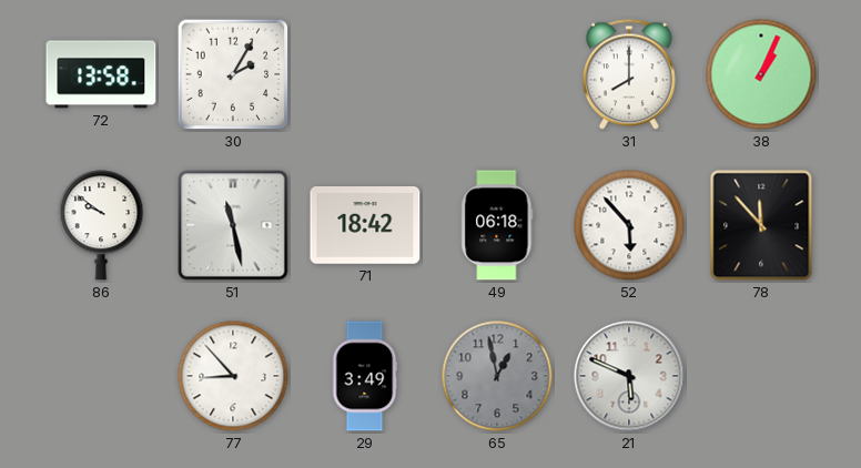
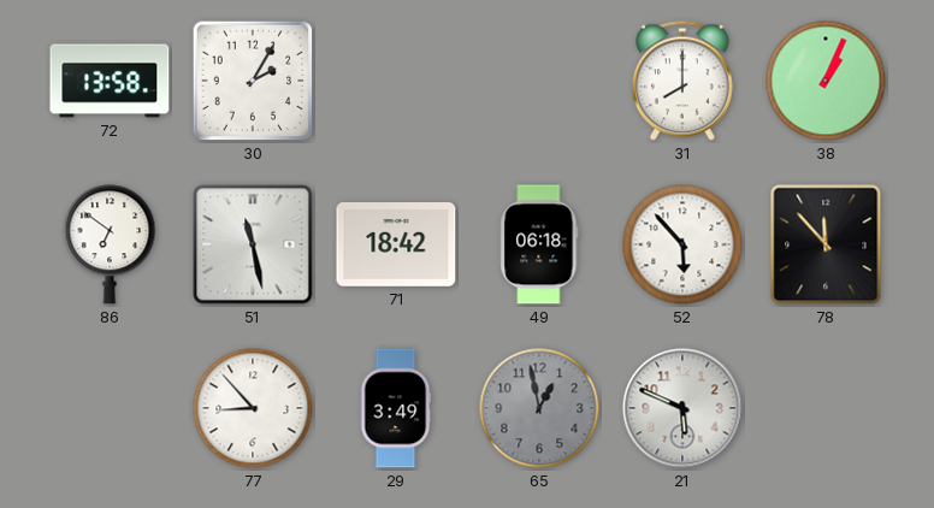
86: 9:51 -> 6:51 (110, 244)
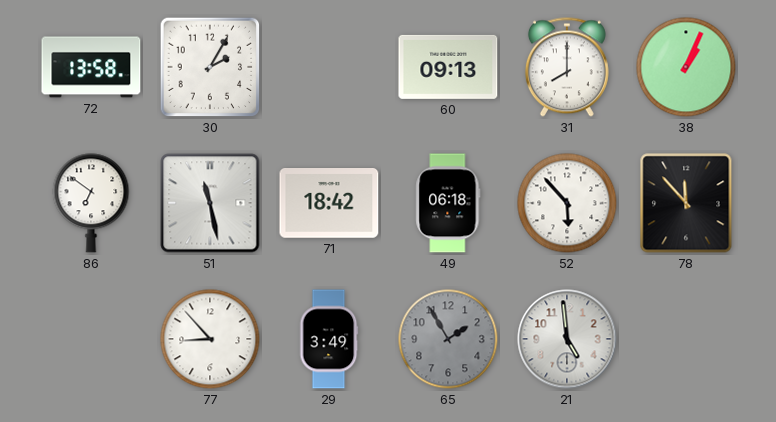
60: none -> 09:13 (448, 67)
65: 12:58 -> 1:55 (448, 339)
21: 5:49 -> 4:59 (567, 339)
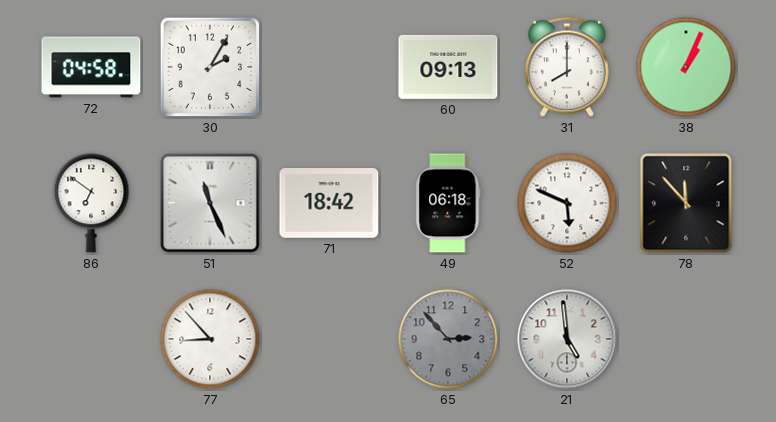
72: 13:58 -> 04:58 (91, 67)
51: 11:28 -> 11:26 (210, 203)
52: 5:53 -> 5:49 (567, 203)
29: 3:49 -> none (329, 339)
65: 1:55 -> 2:53 (448, 339)
